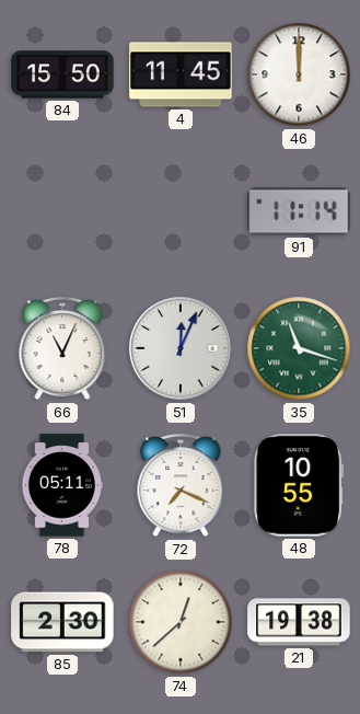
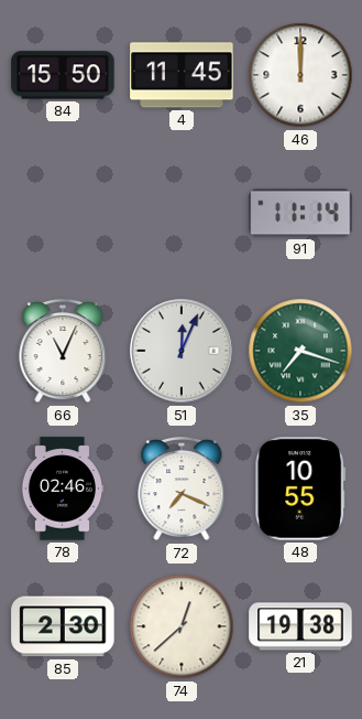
35: 11:18 -> 7:18 (300, 351)
78: 05:11 -> 02:46 (63, 489)
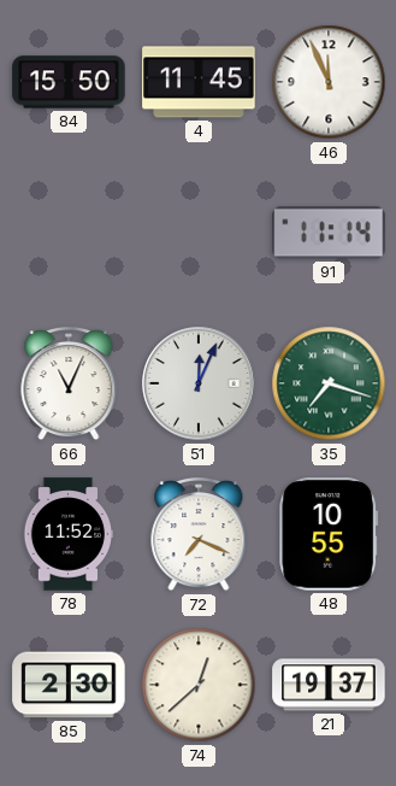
46: 12:00 -> 11:56 (329, 82)
78: 02:46 -> 11:52 (69, 534)
21: 19:38 -> 19:37 (329, 685)
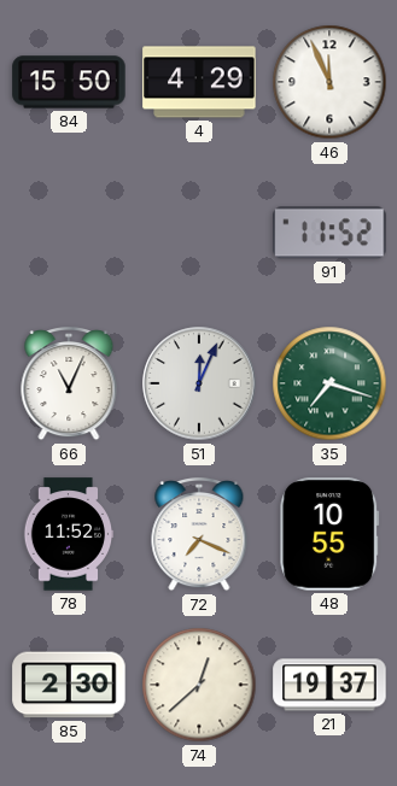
4: 11:45 -> 4:29 (199, 82)
91: 11:14 -> 11:52 (329, 233)
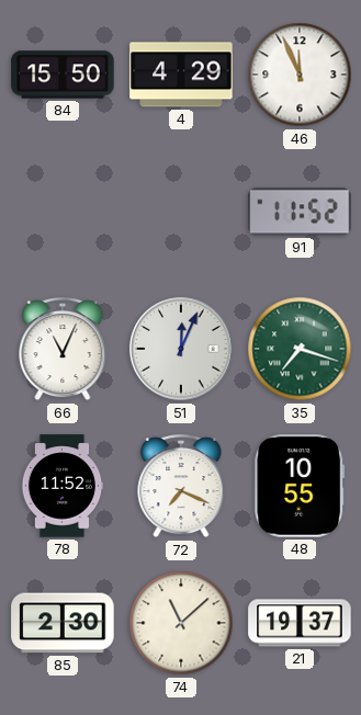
74: 12:38 -> 11:08 (181, 623)
